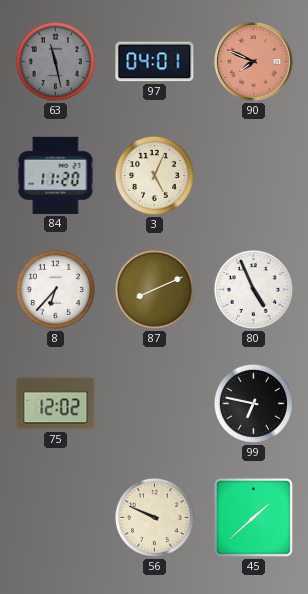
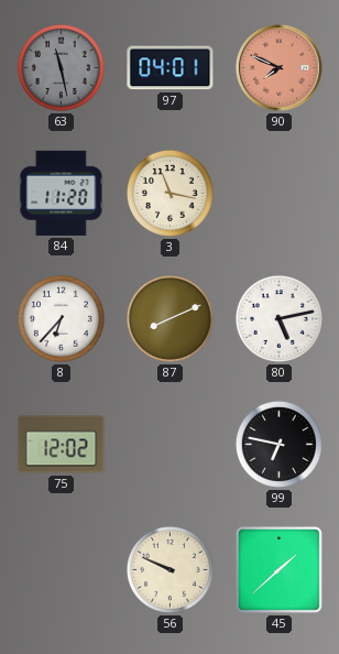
3: 5:04 -> 11:17 (169, 193)
80: 4:56 -> 5:13 (278, 318)
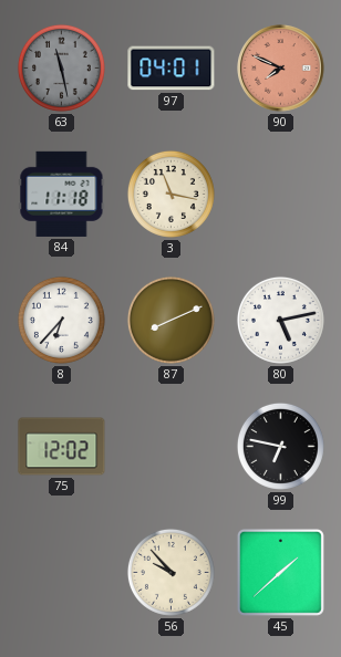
84: 11:20 -> 11:18 (62, 194)
56: 9:49 -> 9:53 (170, 572)
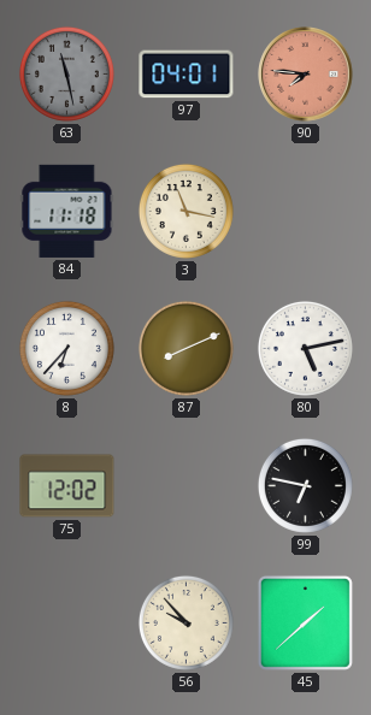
90: 7:49 -> 7:46 (306, 75)
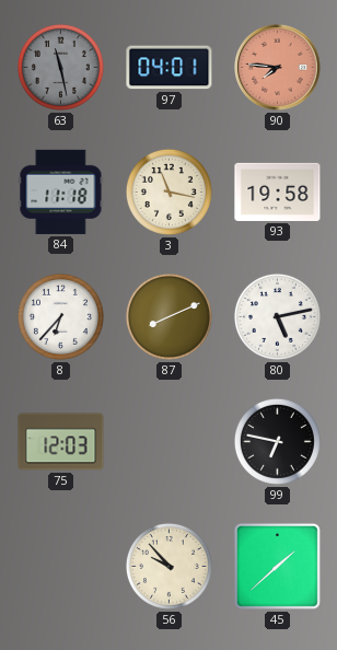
93: none -> 19:58 (278, 191)
75: 12:02 -> 12:03 (61, 442)
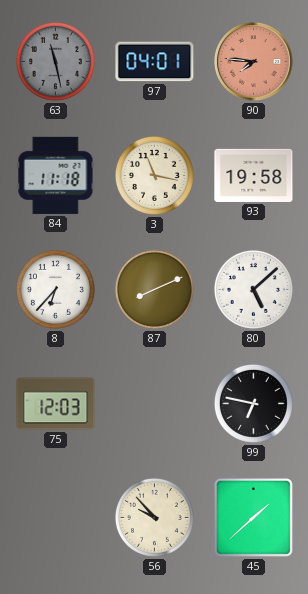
80: 5:13 -> 5:08 (253, 289)
